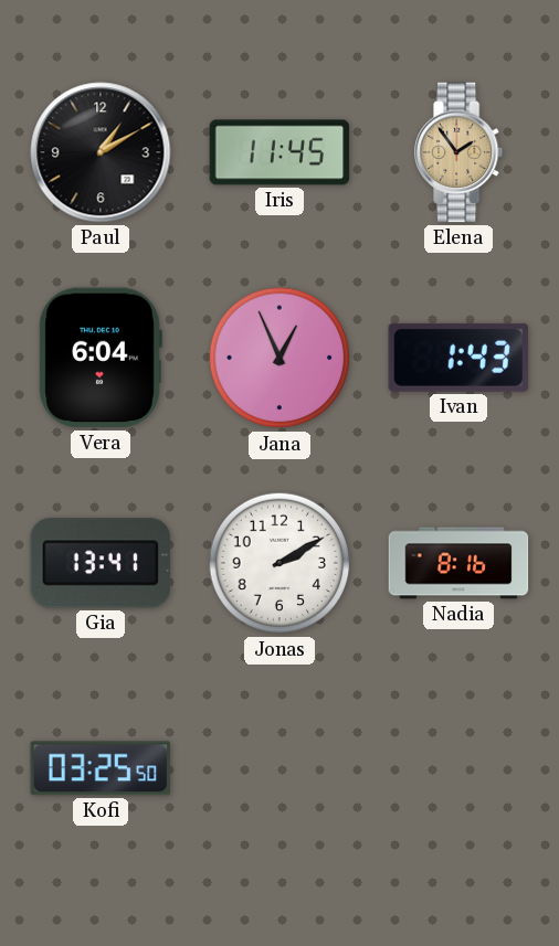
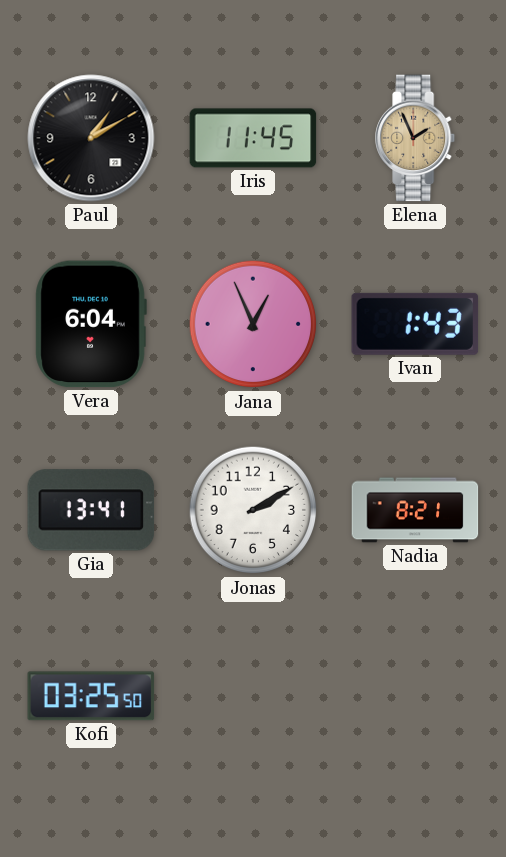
Elena: 1:54 -> 1:56 (416, 138)
Nadia: 8:16 -> 8:21 (415, 510)
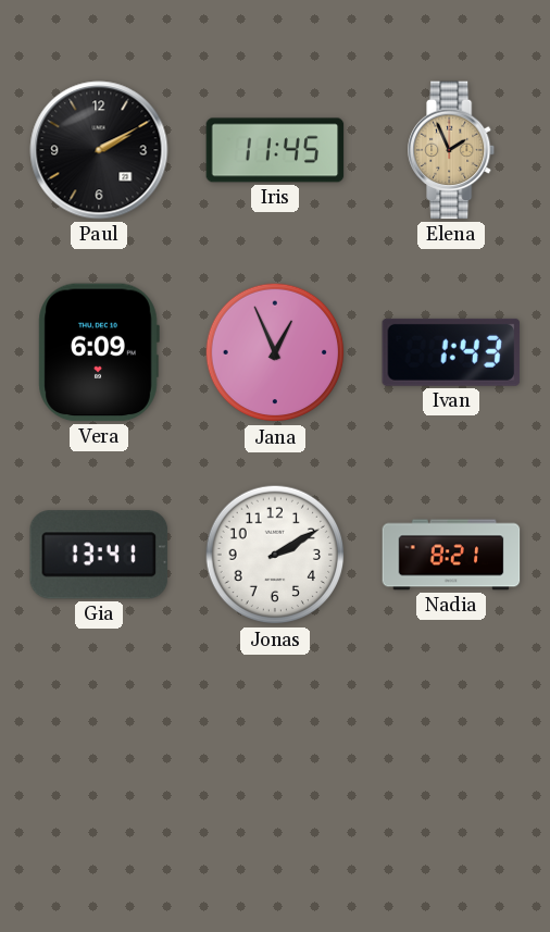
Paul: 1:10 -> 2:10 (99, 150)
Vera: 6:04 -> 6:09 (99, 352)
Kofi: 03:25 -> none (91, 696)
